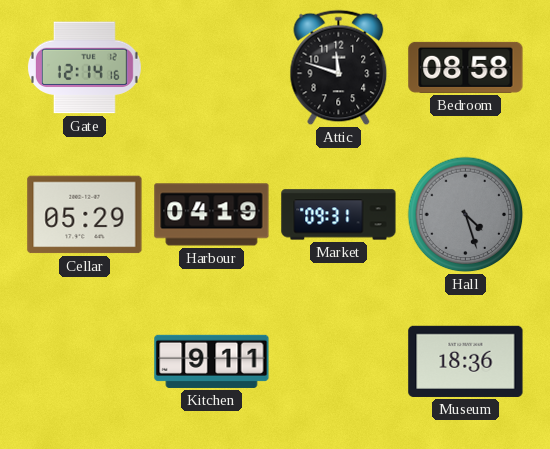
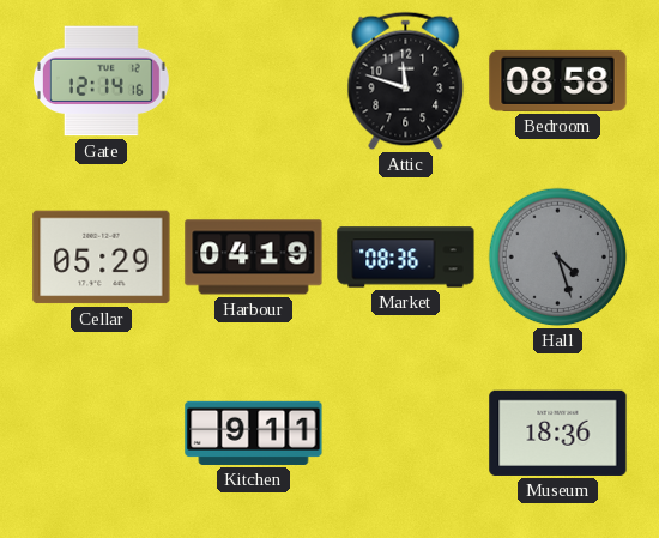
Market: 09:31 -> 08:36 (406, 258)
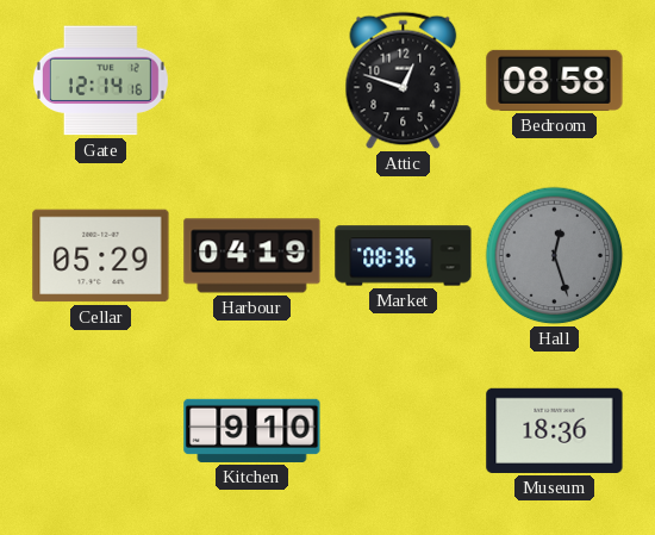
Attic: 11:48 -> 12:48 (404, 81)
Hall: 4:27 -> 12:27 (555, 256)
Kitchen: 9:11 -> 9:10 (252, 430)
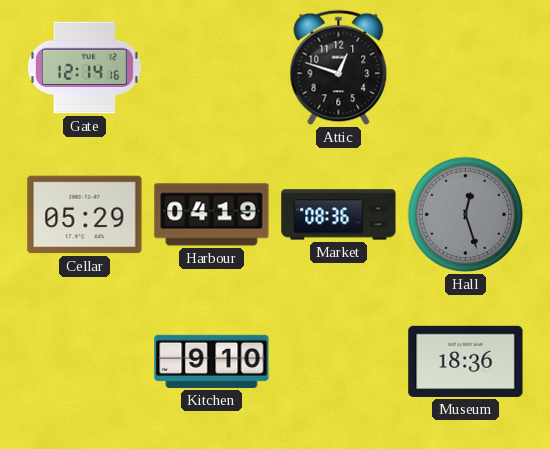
Bedroom: 08:58 -> none (555, 80)
